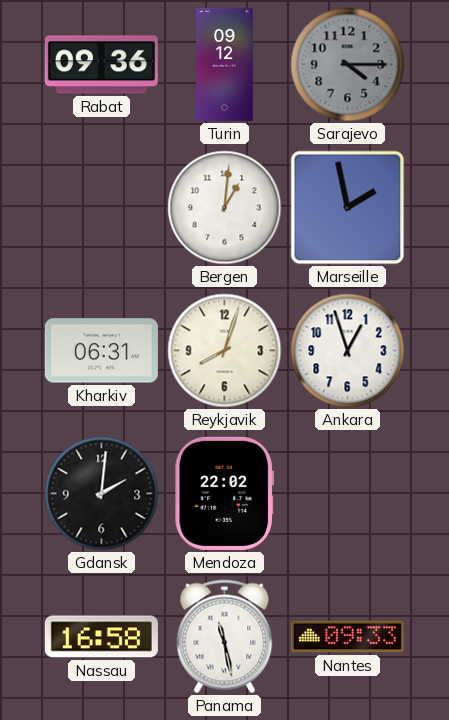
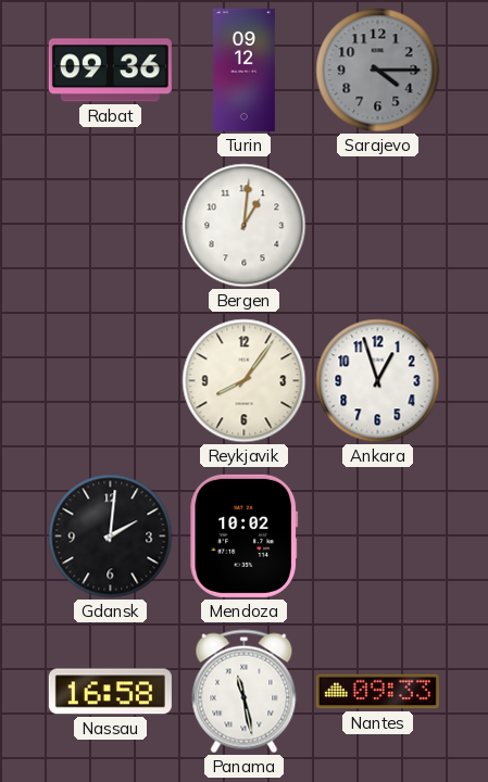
Marseille: 1:58 -> none (348, 208)
Kharkiv: 06:31 -> none (101, 351)
Reykjavik: 8:03 -> 8:06 (245, 381)
Mendoza: 22:02 -> 10:02 (245, 535)
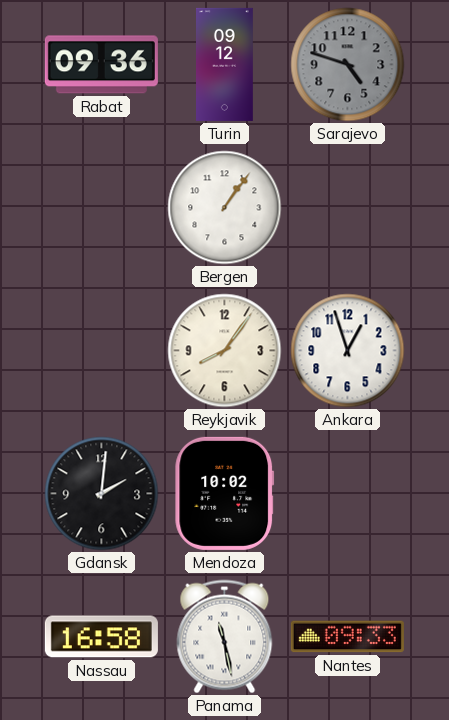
Sarajevo: 4:15 -> 4:48 (348, 65)
Bergen: 1:01 -> 1:06 (225, 208)
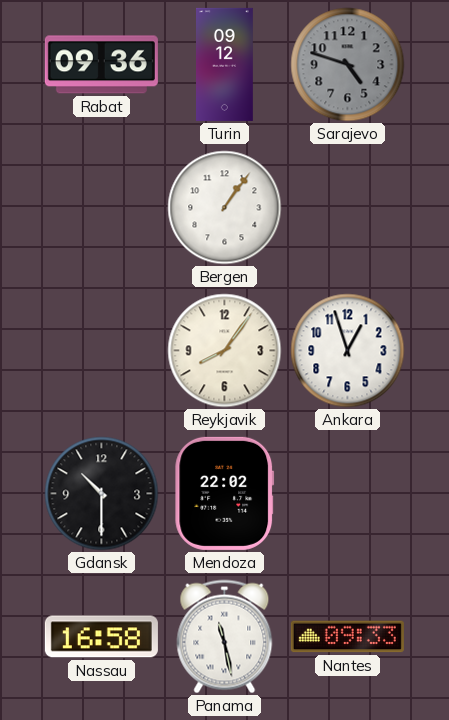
Gdansk: 2:01 -> 10:30 (102, 494)
Mendoza: 10:02 -> 22:02 (225, 493)
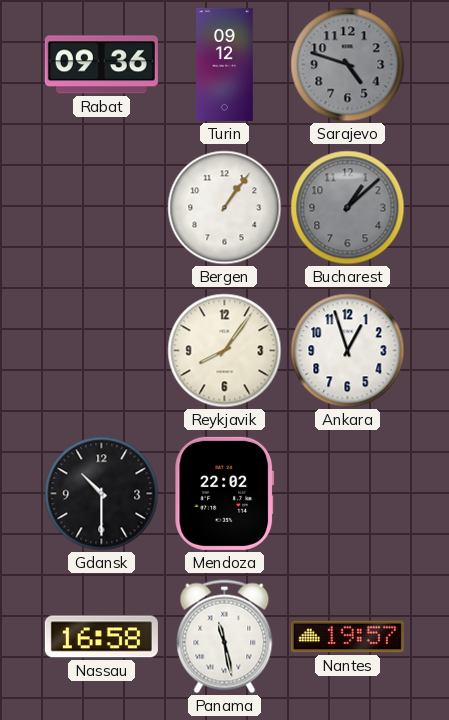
Bucharest: none -> 1:08 (348, 208)
Nantes: 09:33 -> 19:57 (347, 637)
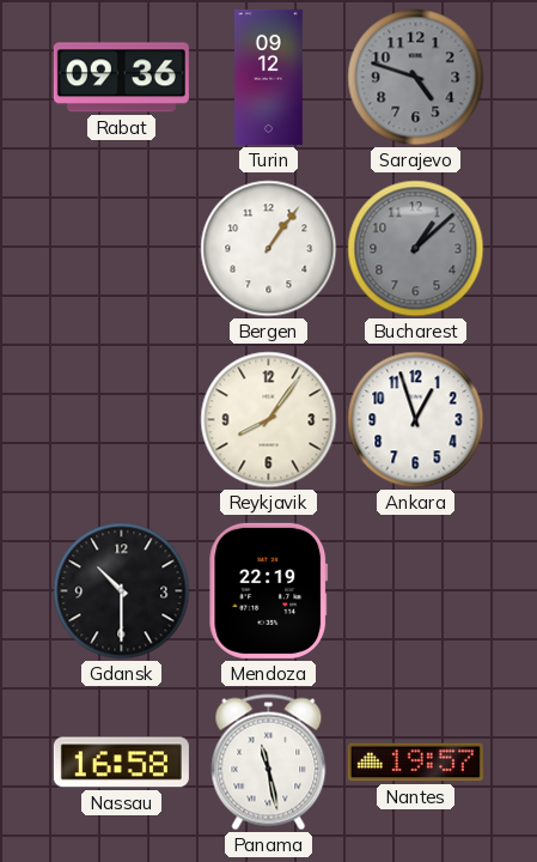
Mendoza: 22:02 -> 22:19 (269, 590)
